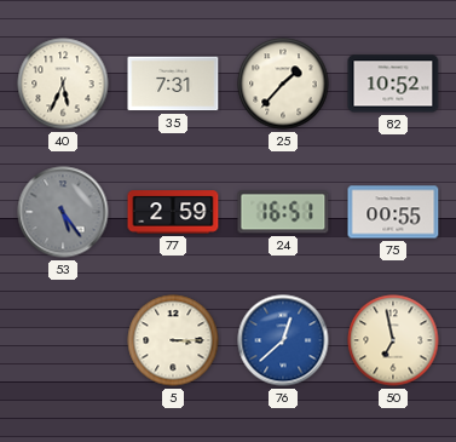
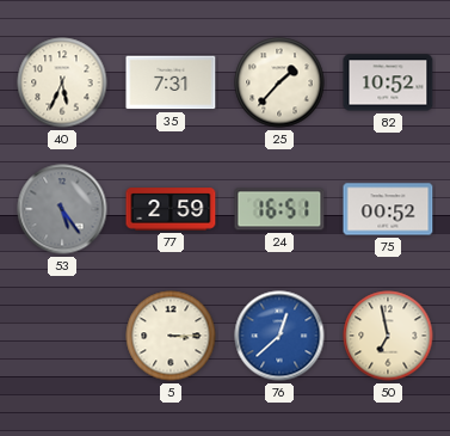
75: 00:55 -> 00:52 (388, 209)
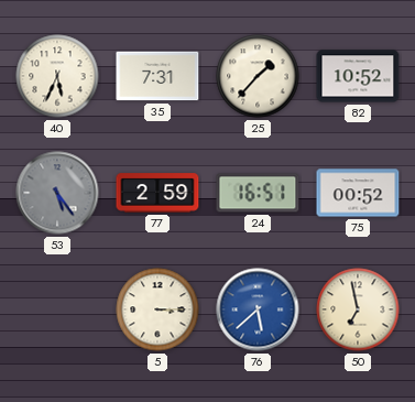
76: 12:38 -> 5:38 (258, 309)
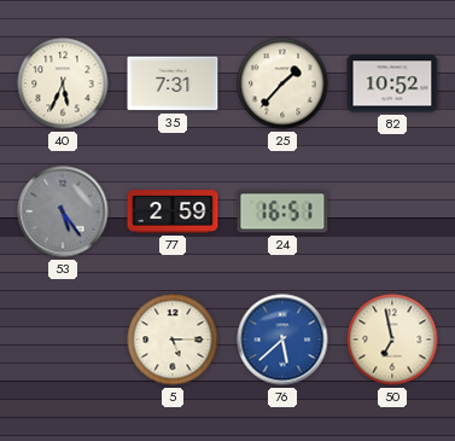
75: 00:52 -> none (358, 193)
5: 3:15 -> 5:15 (173, 340)
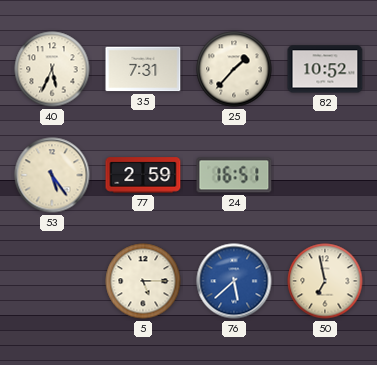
53 dial: grey -> cream (52, 175)
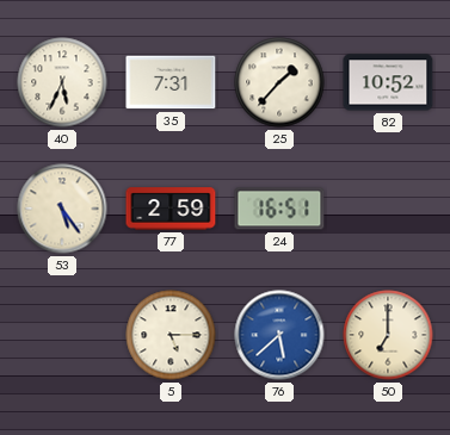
50: 6:58 -> 7:00 (388, 335)
